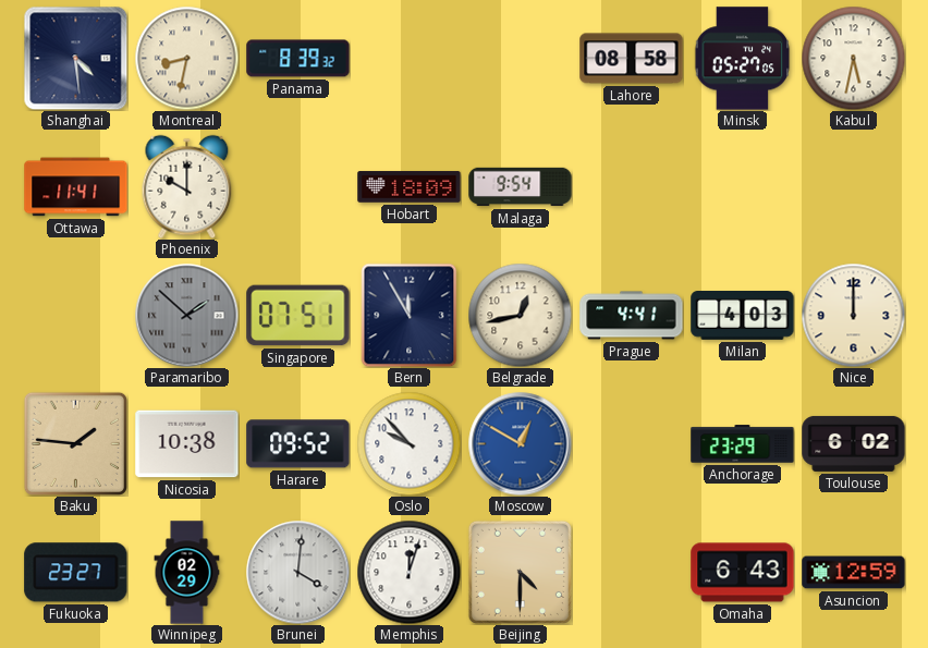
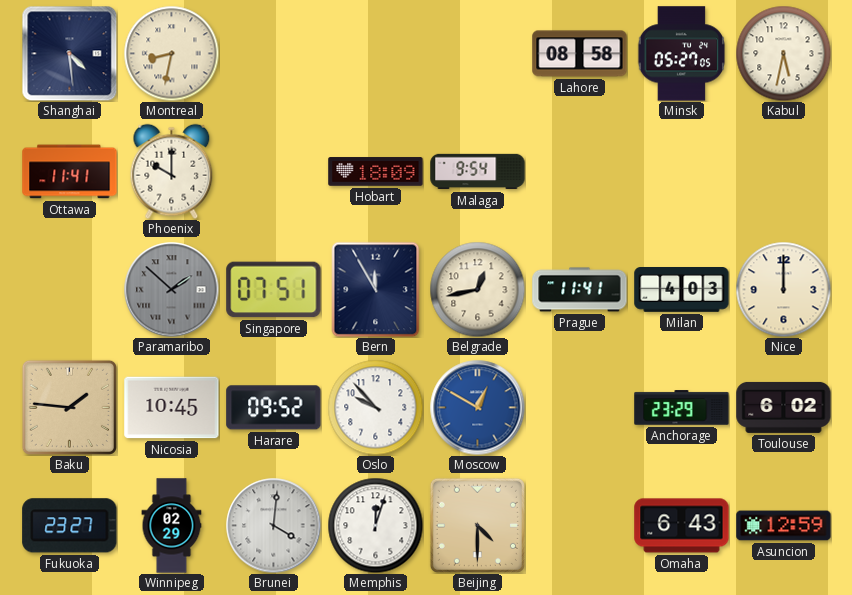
Panama: 8:39 -> none (298, 59)
Prague: 4:41 -> 11:41 (580, 290)
Nicosia: 10:38 -> 10:45 (172, 408)
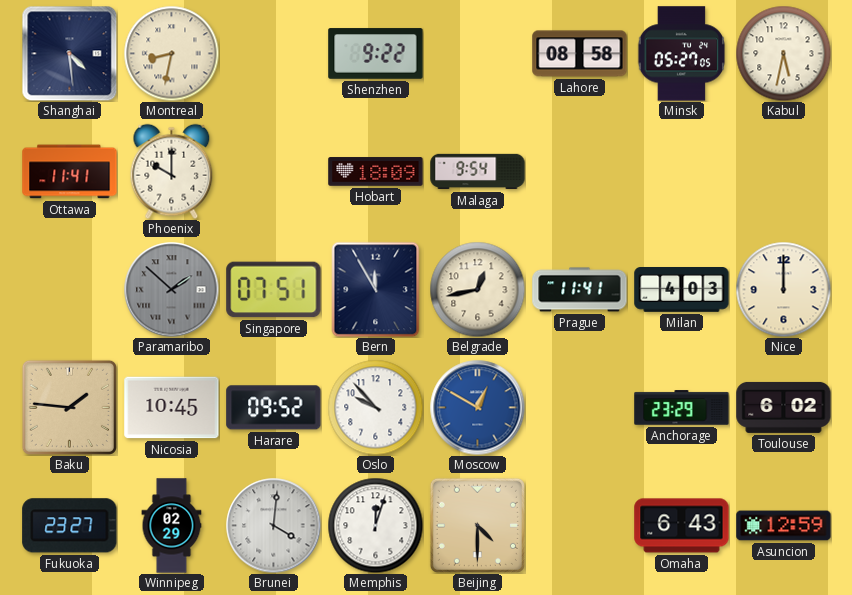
Shenzhen: none -> 9:22 (376, 54)
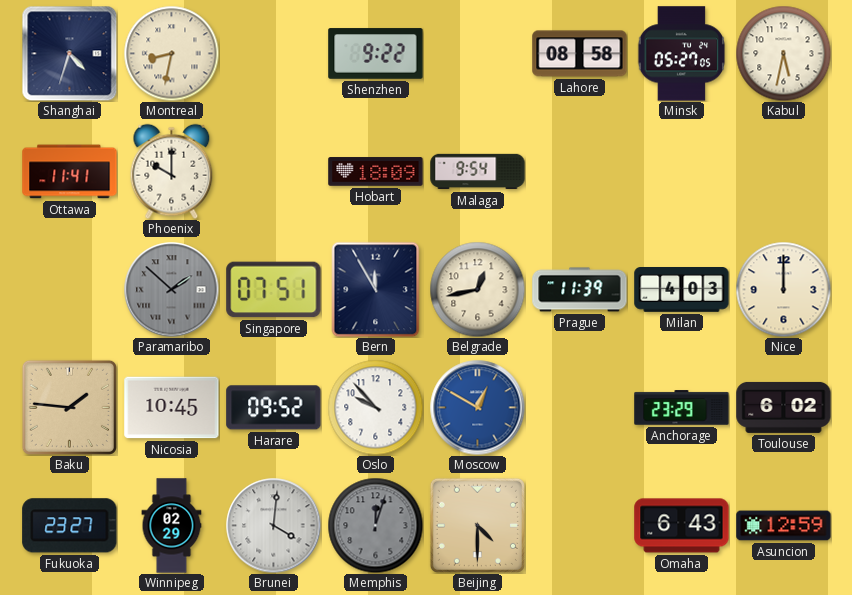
Shanghai: 4:29 -> 4:33 (69, 53)
Prague: 11:41 -> 11:39 (580, 290)
Memphis dial: white -> grey (375, 525)
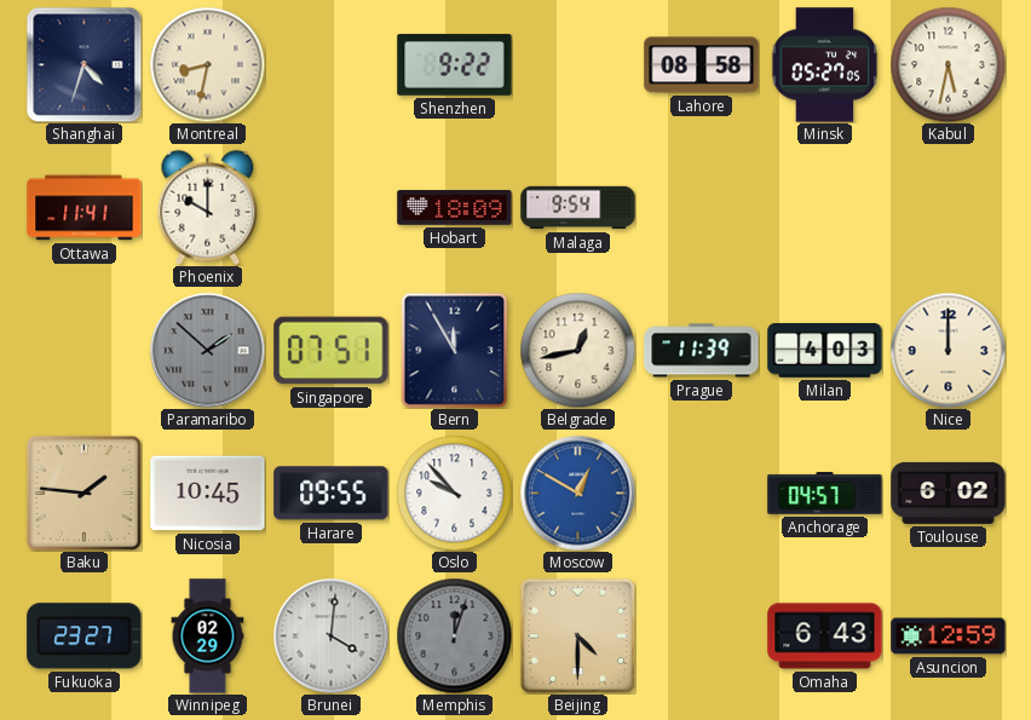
Harare: 09:52 -> 09:55 (332, 494)
Anchorage: 23:29 -> 04:57 (825, 494)
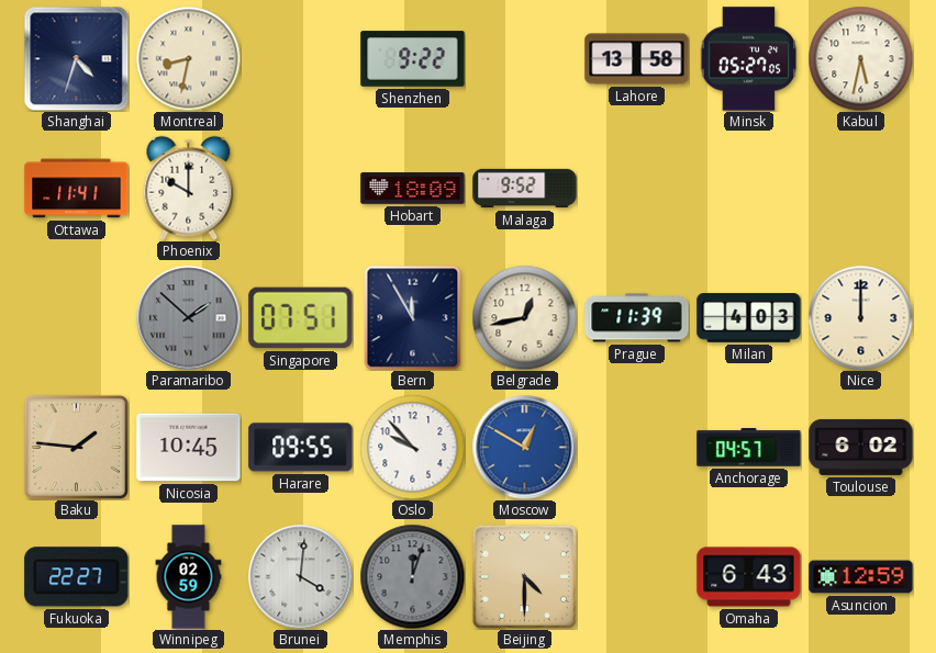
Lahore: 08:58 -> 13:58 (637, 59)
Malaga: 9:54 -> 9:52 (525, 189)
Fukuoka: 23:27 -> 22:27 (77, 577)
Winnipeg: 02:29 -> 02:59 (189, 577)
